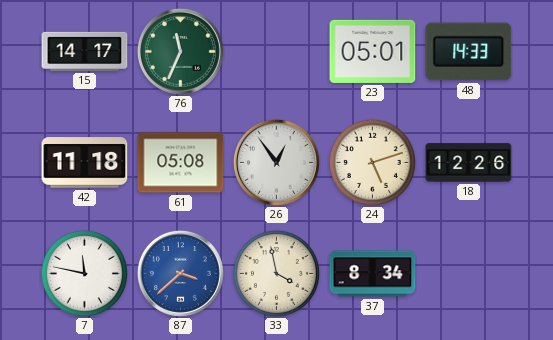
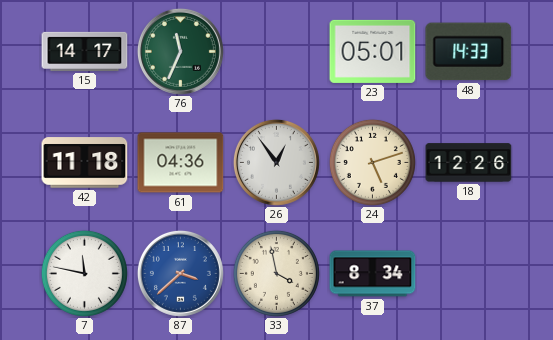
61: 05:08 -> 04:36 (181, 163)
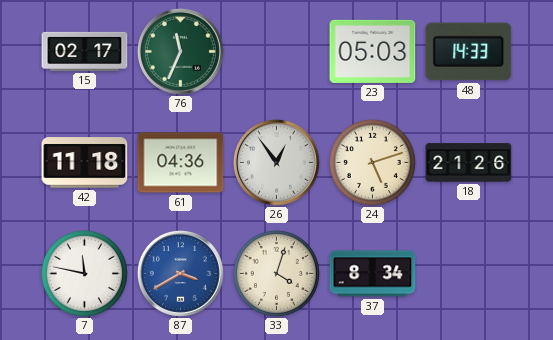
15: 14:17 -> 02:17 (85, 51)
23: 05:01 -> 05:03 (373, 51)
18: 12:26 -> 21:26 (469, 163)
87: 3:38 -> 3:40 (180, 273)
33: 3:58 -> 4:03 (276, 273)
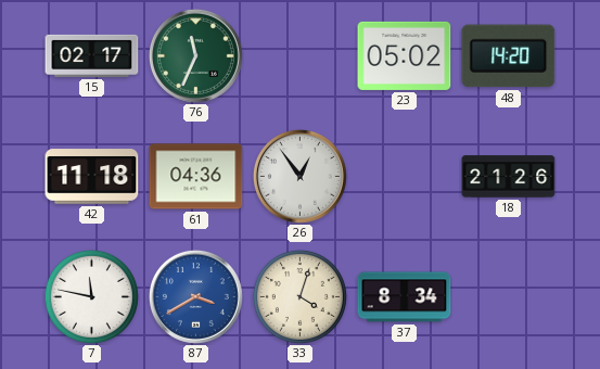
23: 05:03 -> 05:02 (405, 55)
48: 14:33 -> 14:20 (509, 56)
24: 5:12 -> none (372, 162)
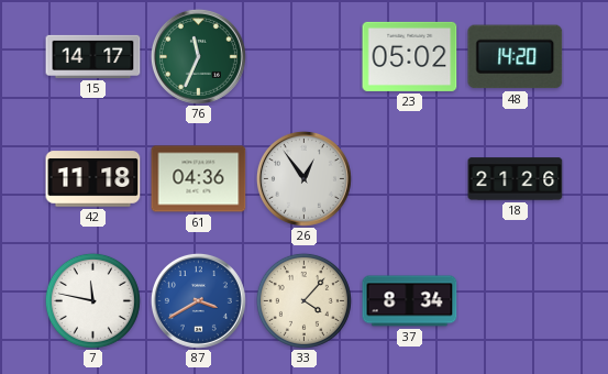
15: 02:17 -> 14:17 (93, 56)
33: 4:03 -> 4:07 (303, 300)
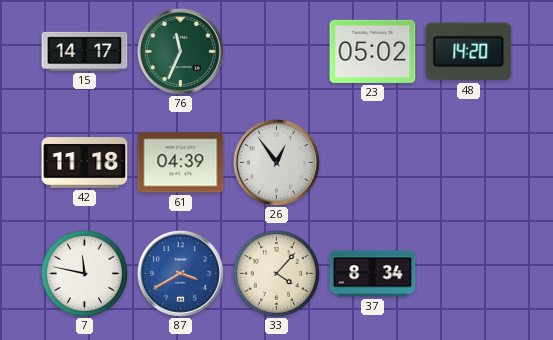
61: 04:36 -> 04:39 (181, 163)
18: 21:26 -> none (516, 179)
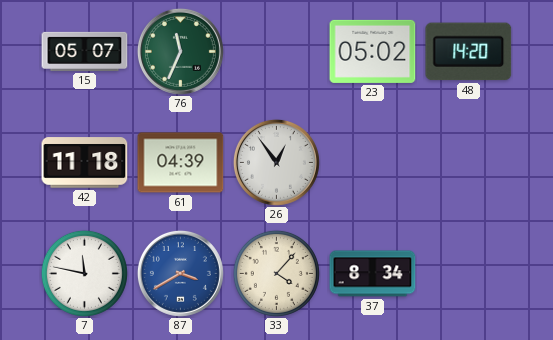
15: 14:17 -> 05:07 (85, 51)
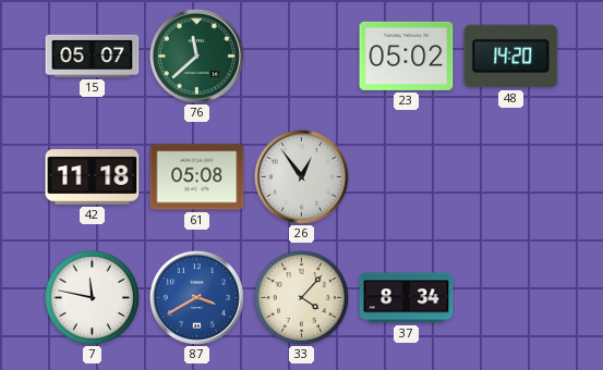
76: 11:34 -> 11:38 (196, 55)
61: 04:39 -> 05:08 (197, 177)
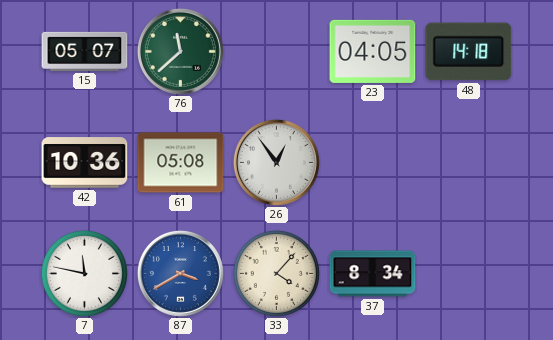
23: 05:02 -> 04:05 (373, 51)
48: 14:20 -> 14:18 (469, 52)
42: 11:18 -> 10:36 (85, 163)
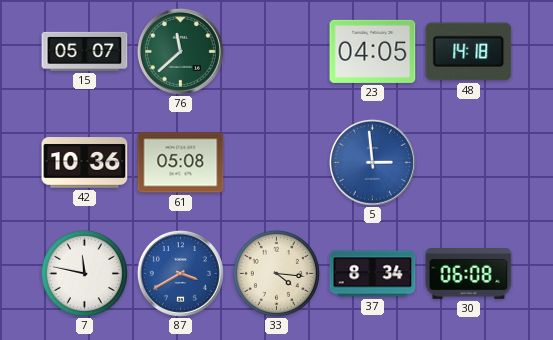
26: 12:54 -> none (276, 162)
5: none -> 2:59 (372, 162)
33: 4:07 -> 4:16 (276, 273)
30: none -> 06:08 (469, 274)
